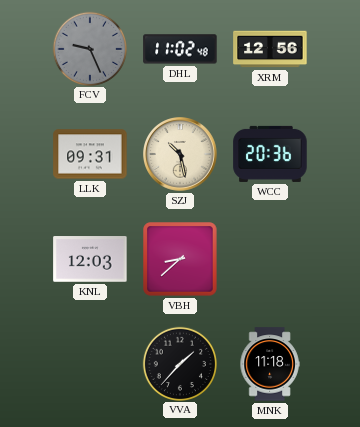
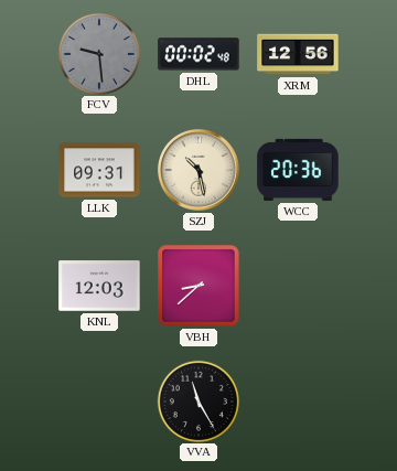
FCV: 9:26 -> 9:29 (98, 53)
DHL: 11:02 -> 00:02 (198, 54)
VVA: 1:37 -> 11:25 (197, 400)
MNK: 11:18 -> none (270, 364)
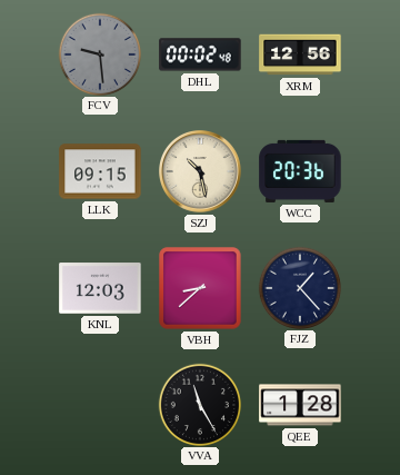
LLK: 09:31 -> 09:15 (100, 171)
FJZ: none -> 1:23 (299, 287)
QEE: none -> 1:28 (300, 405)
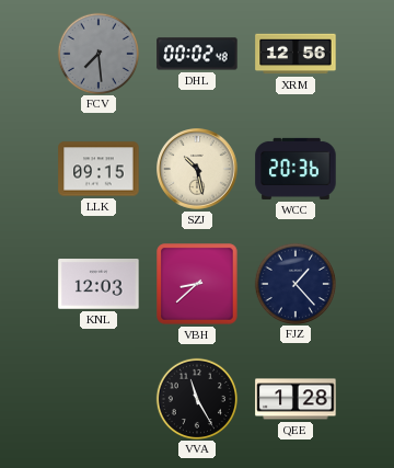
FCV: 9:29 -> 7:29 (97, 53)
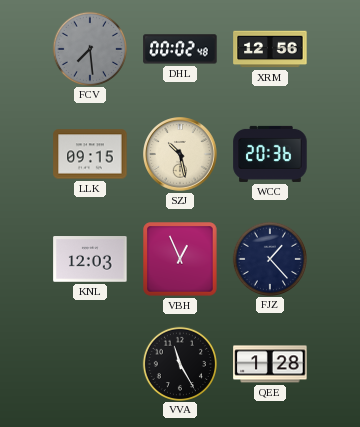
VBH: 8:38 -> 12:56 (180, 259)
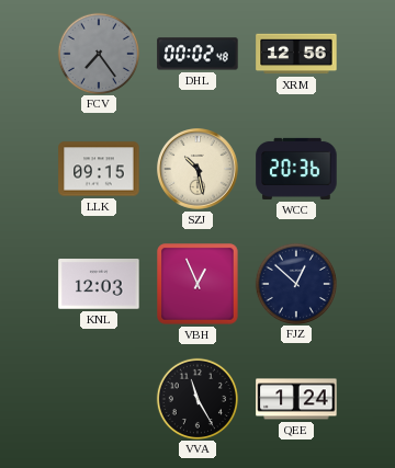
FCV: 7:29 -> 7:24 (98, 53)
FJZ: 1:23 -> 12:52 (295, 283)
QEE: 1:28 -> 1:24 (296, 399)
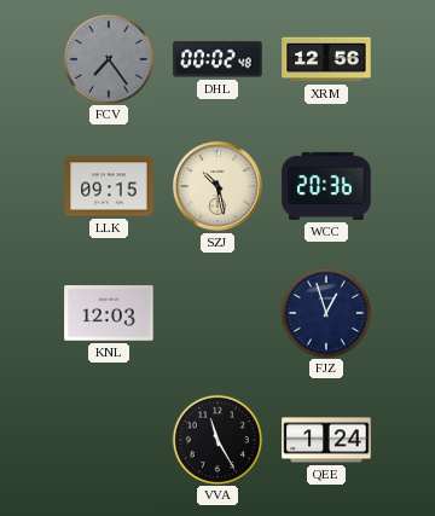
VBH: 12:56 -> none (198, 284)
FJZ: 12:52 -> 12:57 (325, 312)
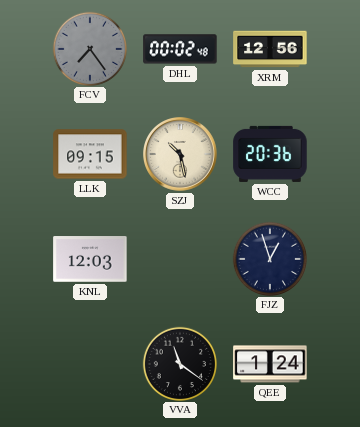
VVA: 11:25 -> 11:21 (179, 363)
